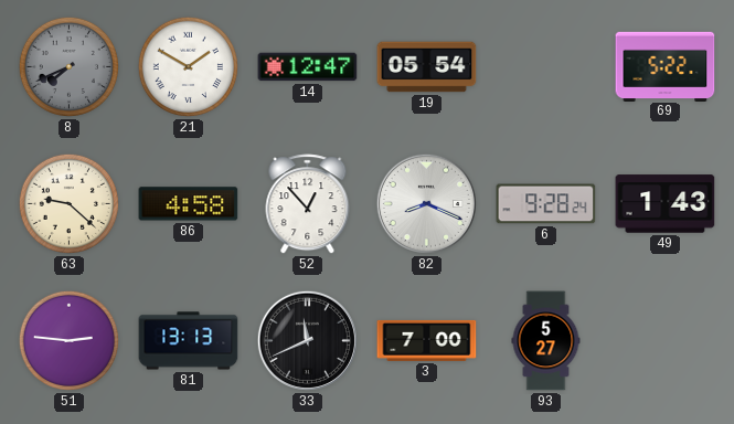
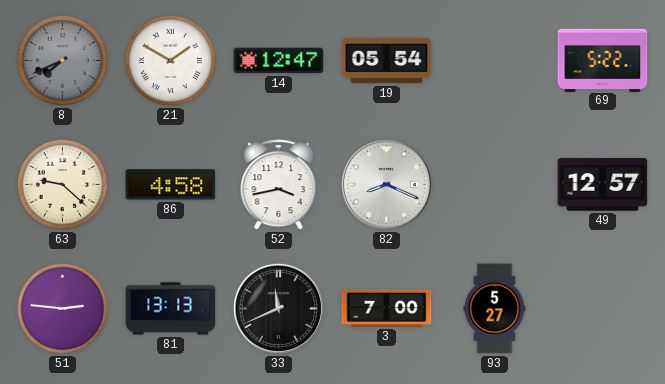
52: 12:53 -> 3:43 (279, 185)
6: 9:28 -> none (546, 204)
49: 1:43 -> 12:57 (603, 185)
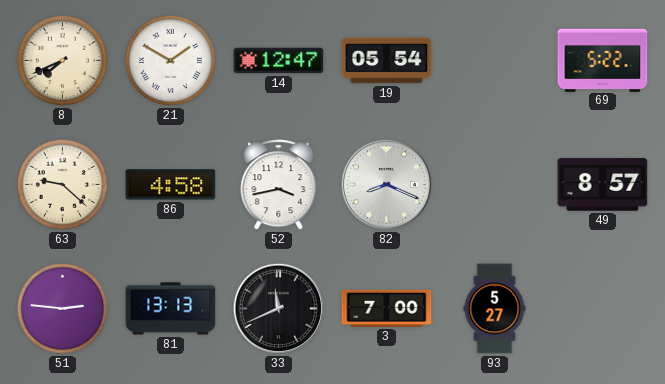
8 dial: grey -> cream (62, 60)
49: 12:57 -> 8:57 (603, 185)
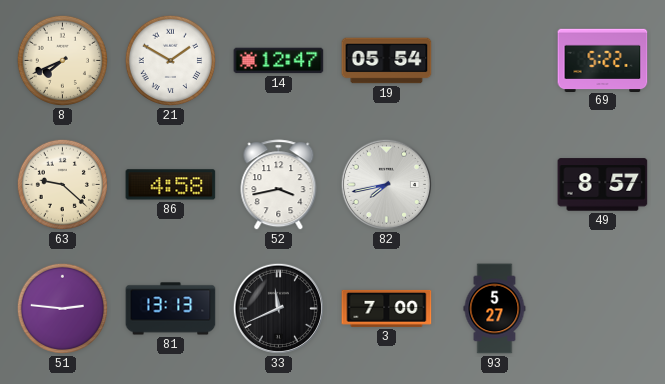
82: 8:19 -> 7:43 (386, 184)
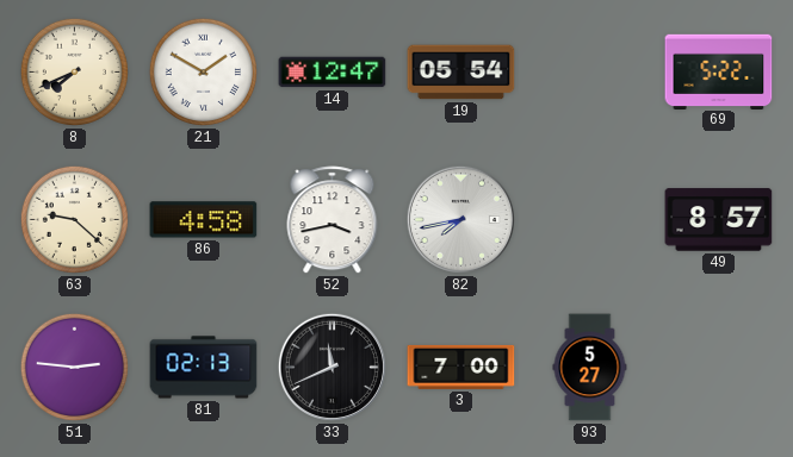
81: 13:13 -> 02:13 (204, 368)
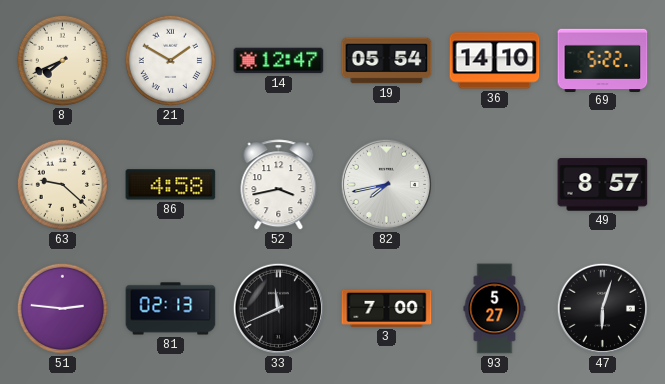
36: none -> 14:10 (495, 61)
47: none -> 6:03 (602, 308)
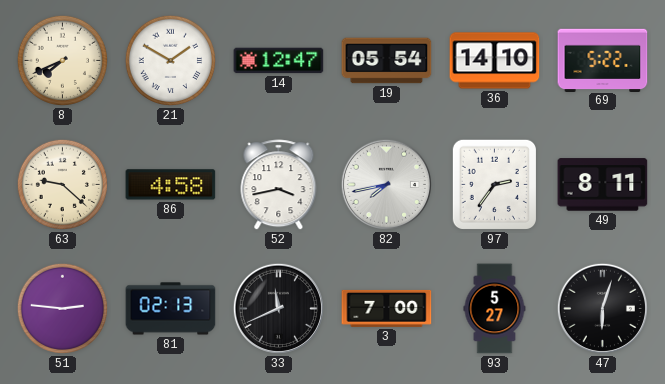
97: none -> 2:36 (494, 184)
49: 8:57 -> 8:11 (603, 185)
